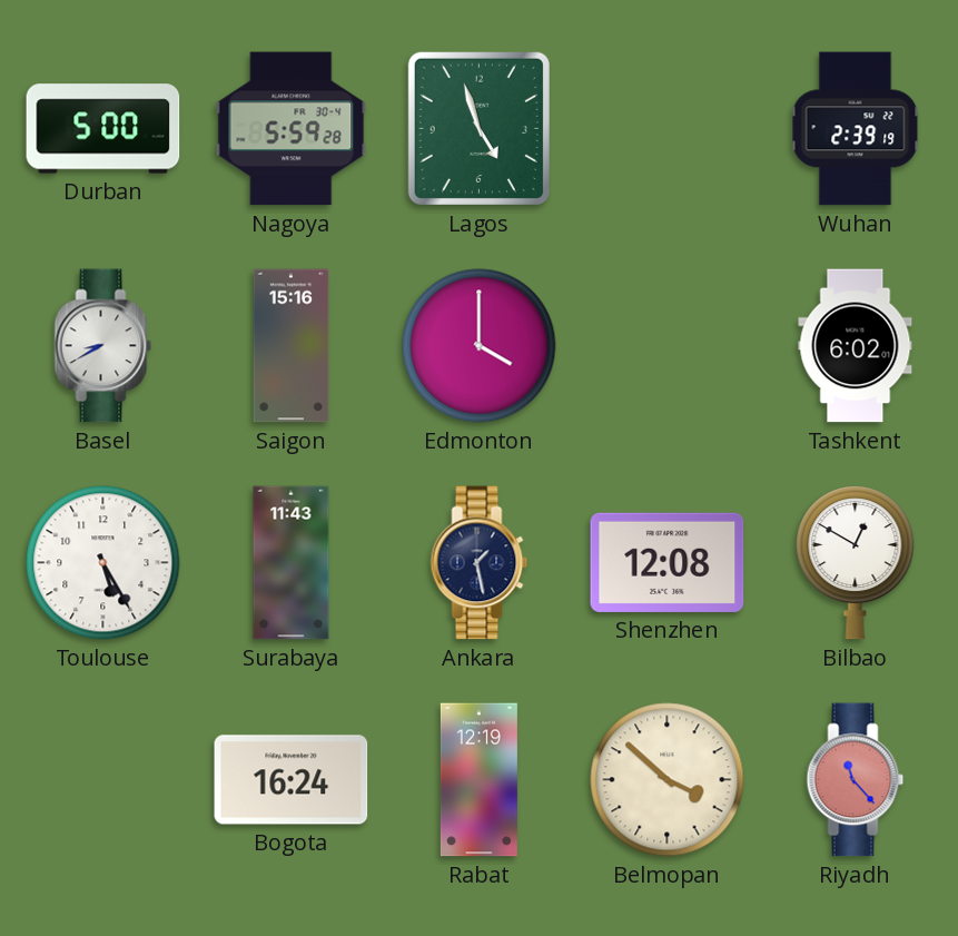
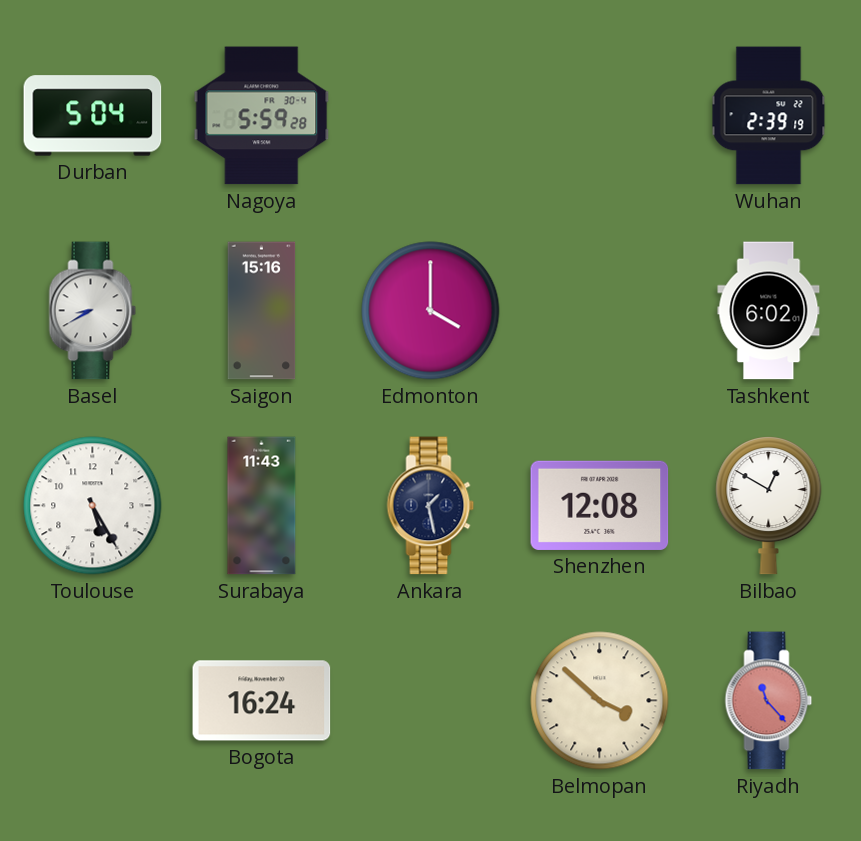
Durban: 5:00 -> 5:04 (93, 116)
Lagos: 4:57 -> none (478, 128)
Rabat: 12:19 -> none (478, 780)
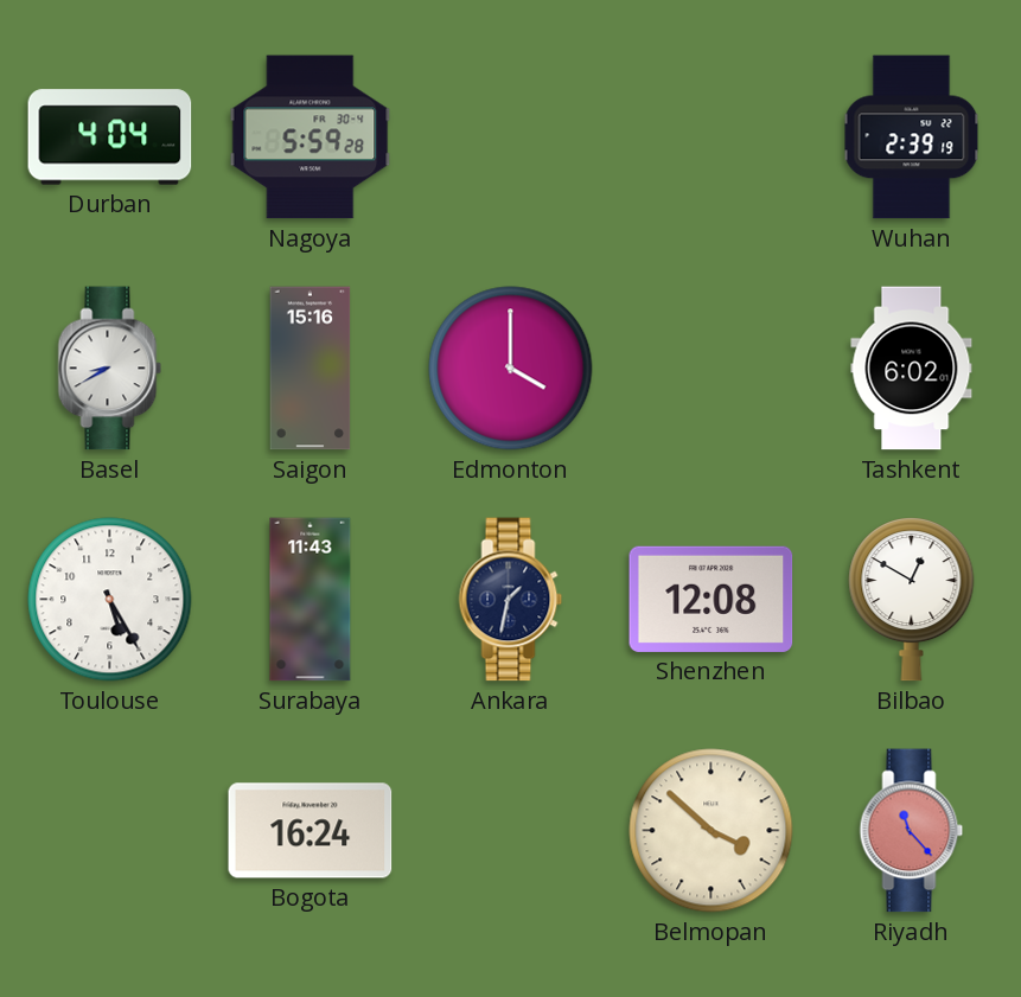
Durban: 5:04 -> 4:04 (110, 138)
Ankara: 1:28 -> 1:32 (511, 600)
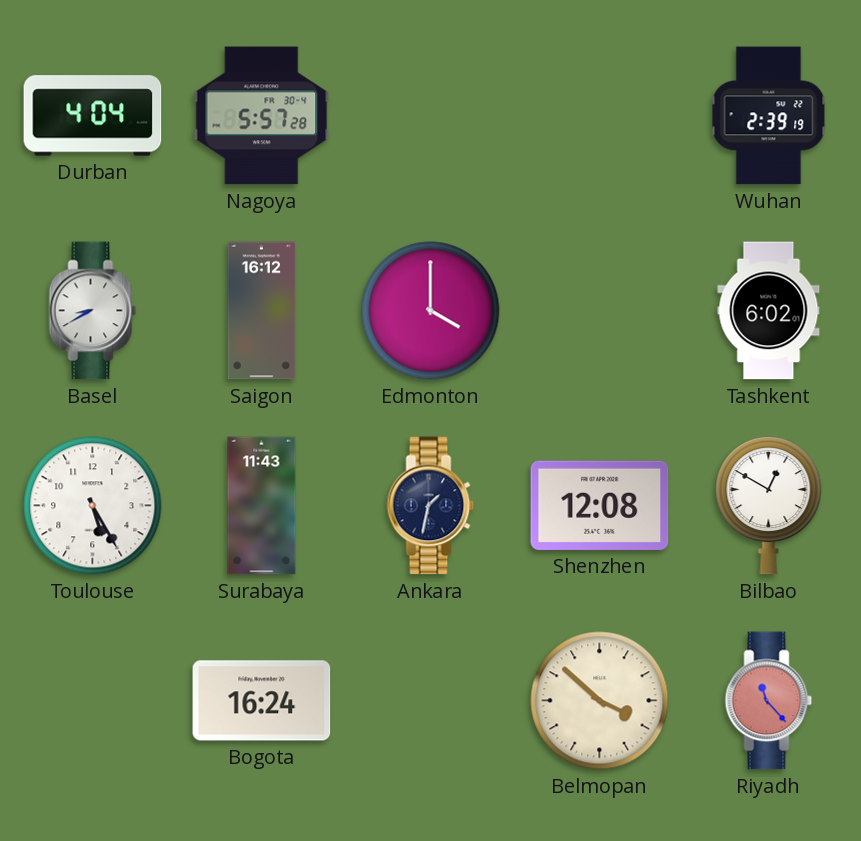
Nagoya: 5:59 -> 5:57 (262, 116)
Saigon: 15:16 -> 16:12 (262, 311)
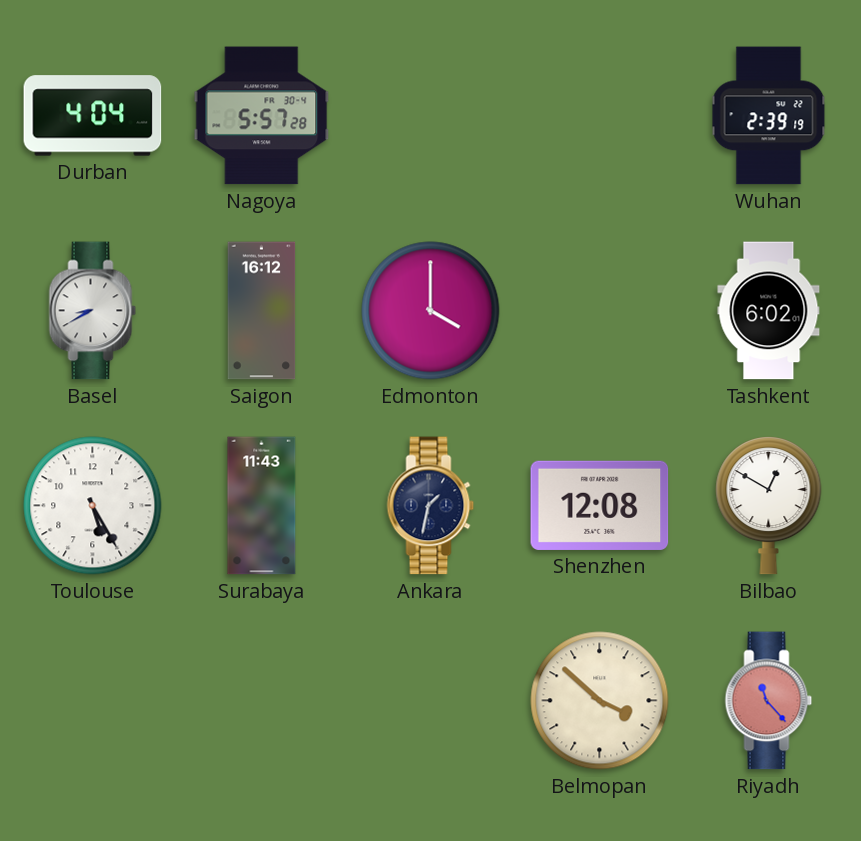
Bogota: 16:24 -> none (262, 701)
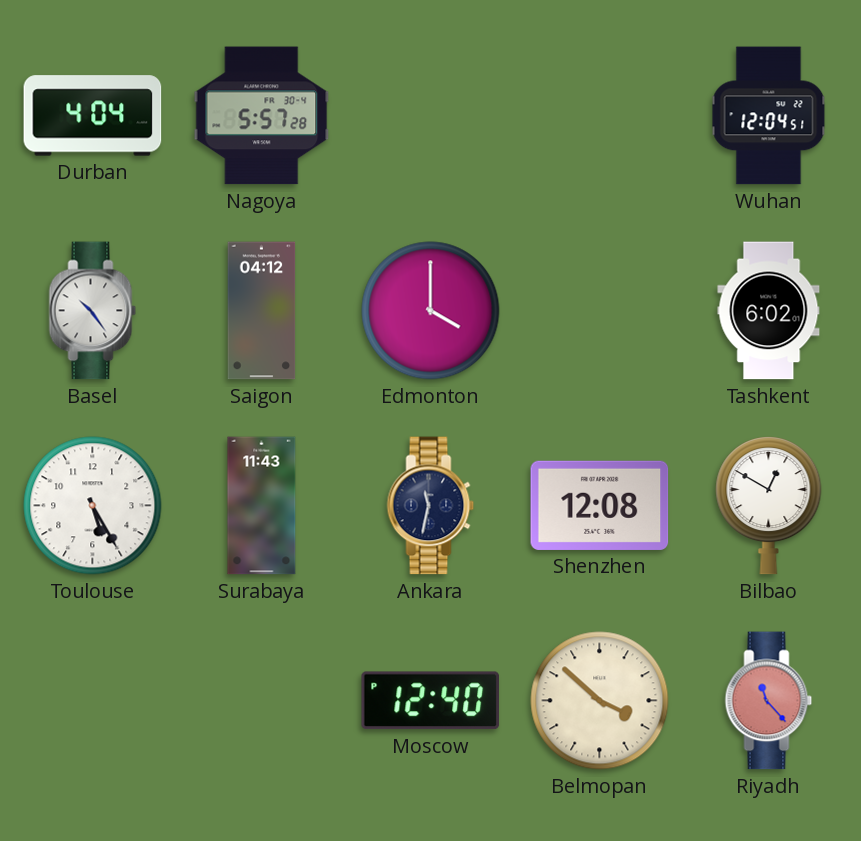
Wuhan: 2:39 -> 12:04 (769, 116)
Basel: 8:40 -> 10:24 (93, 311)
Saigon: 16:12 -> 04:12 (262, 311)
Ankara: 1:32 -> 11:32 (431, 506)
Moscow: none -> 12:40 (430, 701)
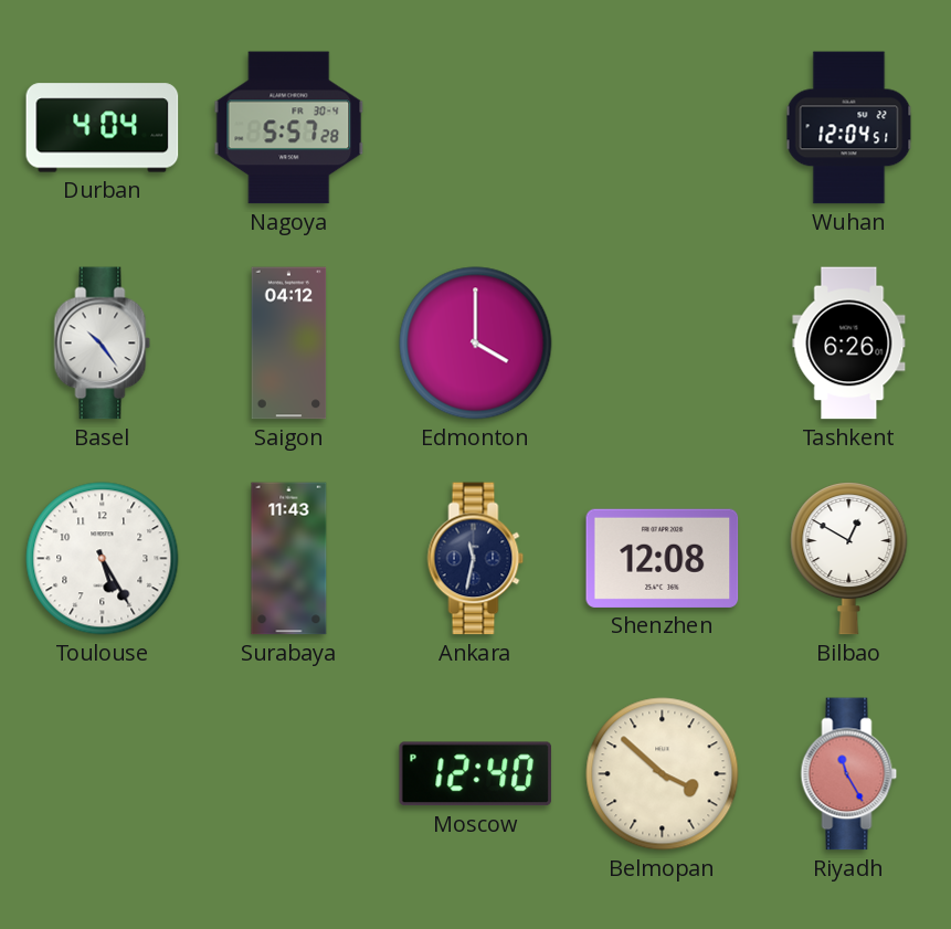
Tashkent: 6:02 -> 6:26 (849, 344)
Riyadh: 11:23 -> 11:25 (849, 774)
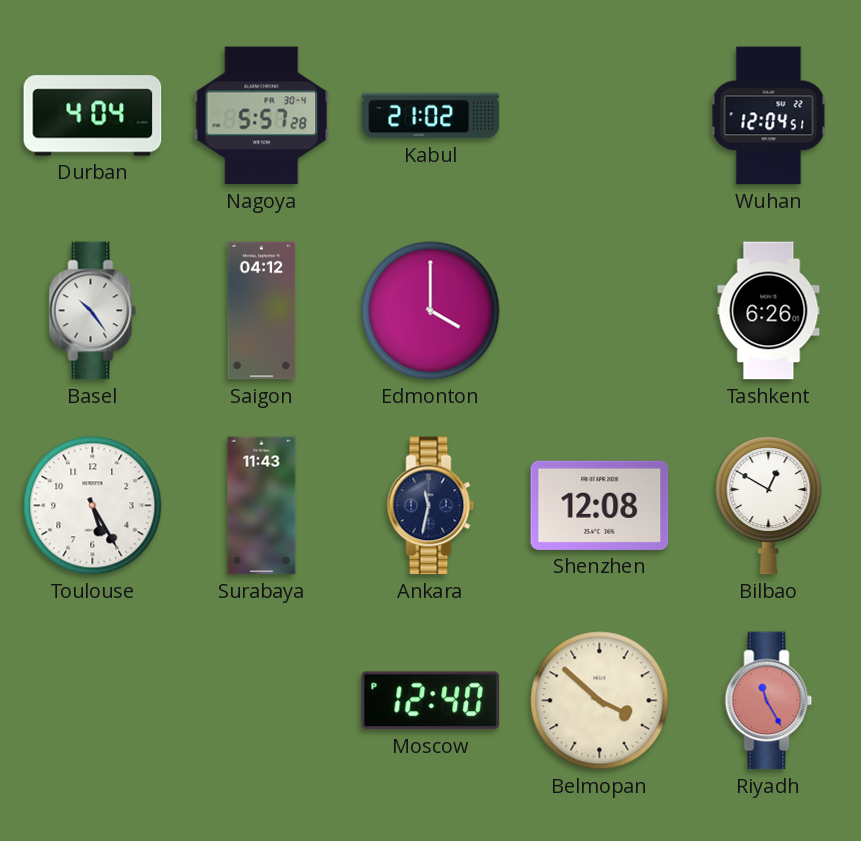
Kabul: none -> 21:02 (431, 116)
